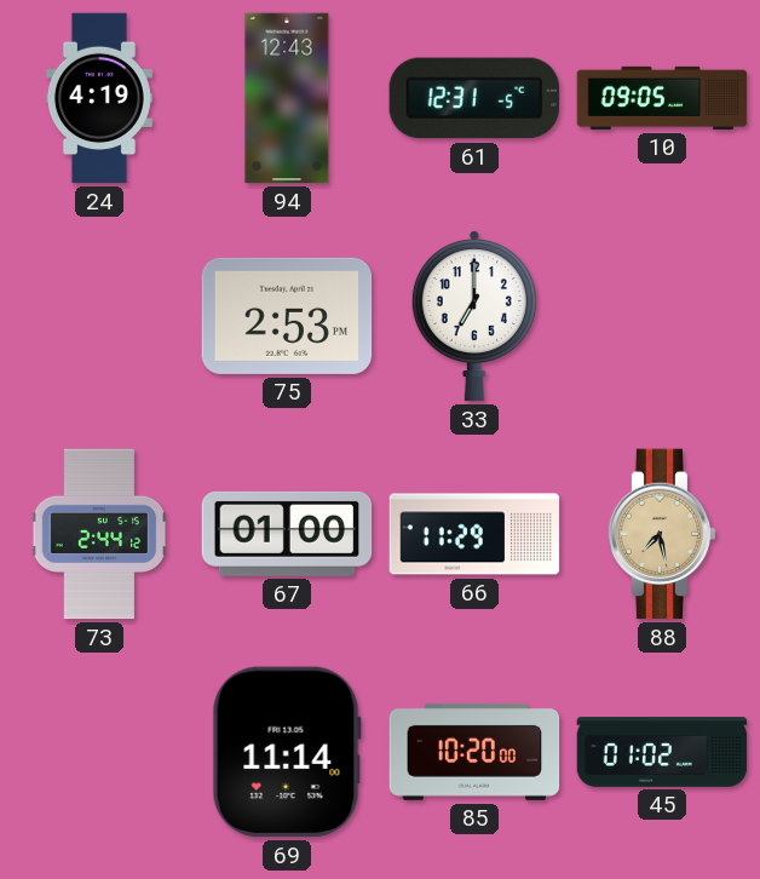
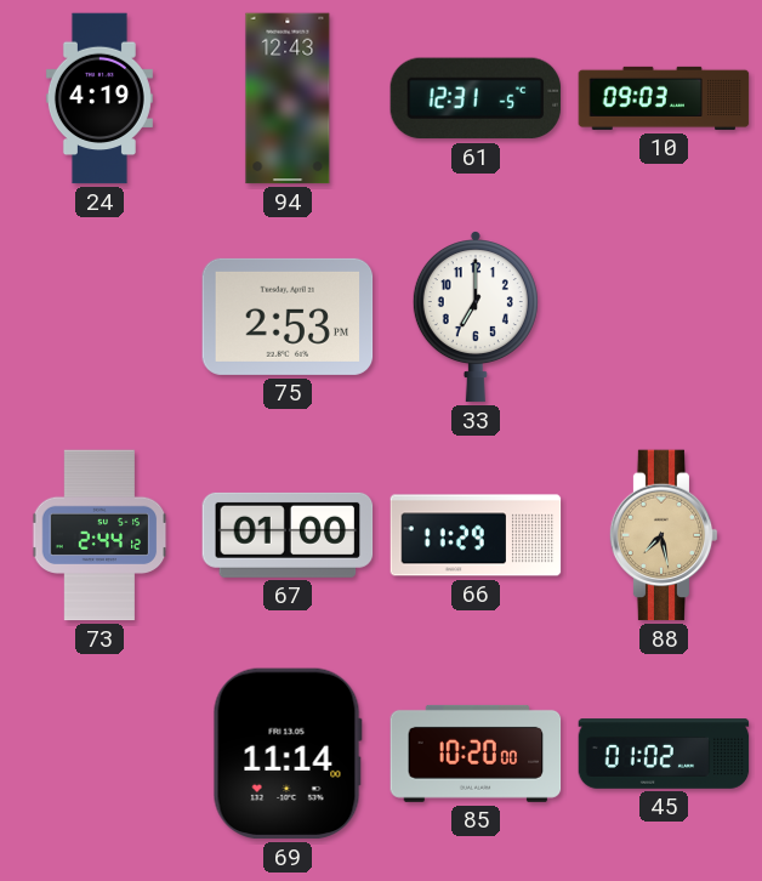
10: 09:05 -> 09:03 (664, 98)
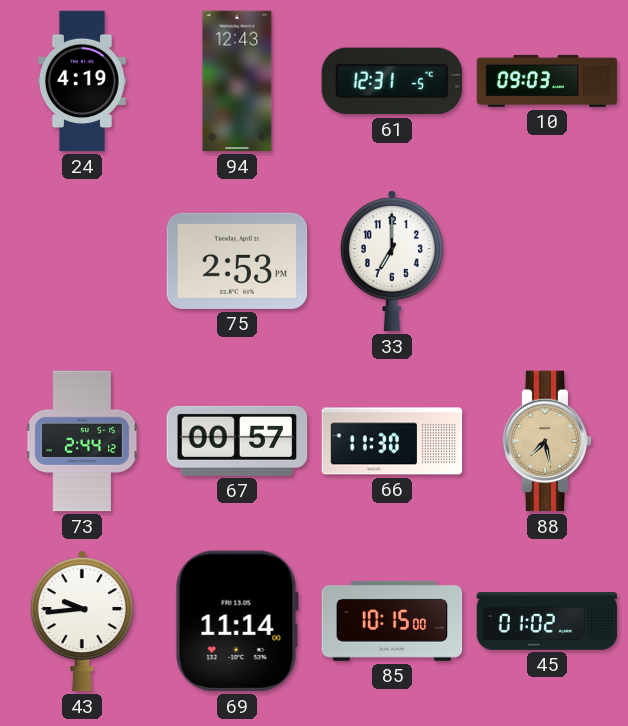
67: 01:00 -> 00:57 (237, 441)
66: 11:29 -> 11:30 (392, 441)
43: none -> 9:44 (82, 622)
85: 10:20 -> 10:15 (392, 621)
